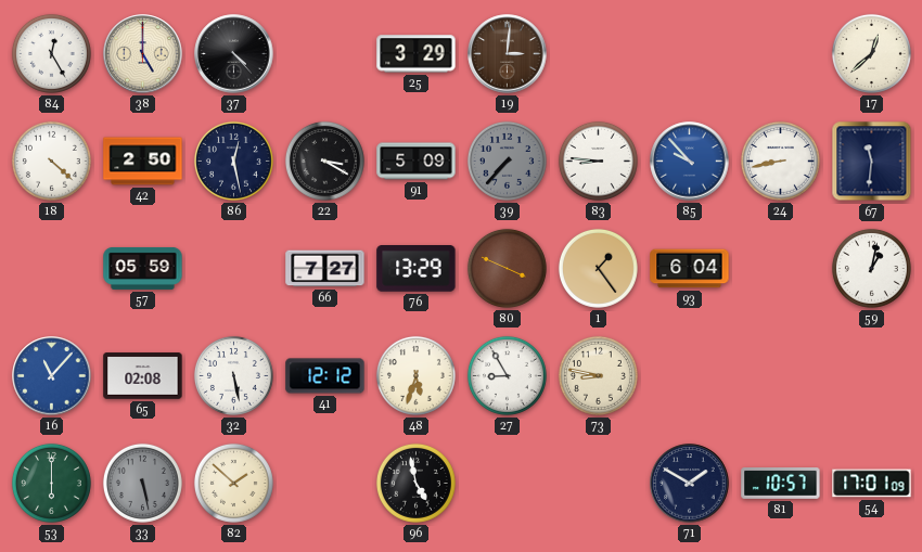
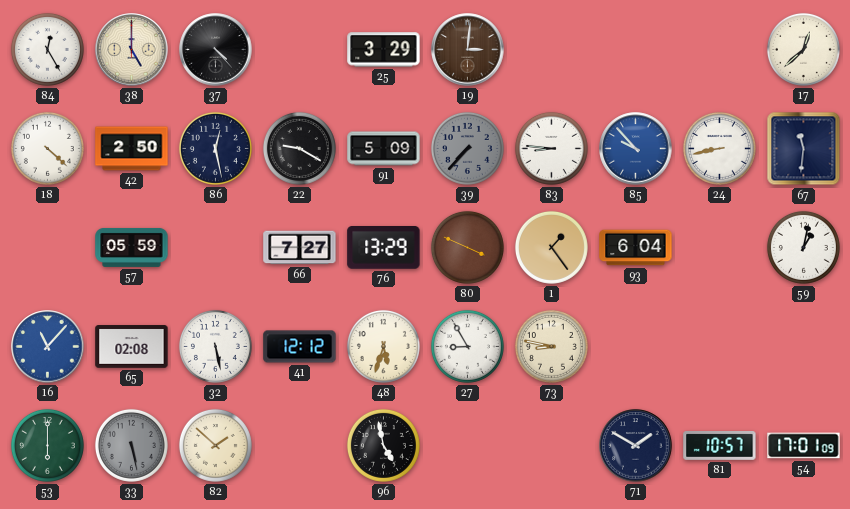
22: 3:20 -> 9:20 (299, 148)
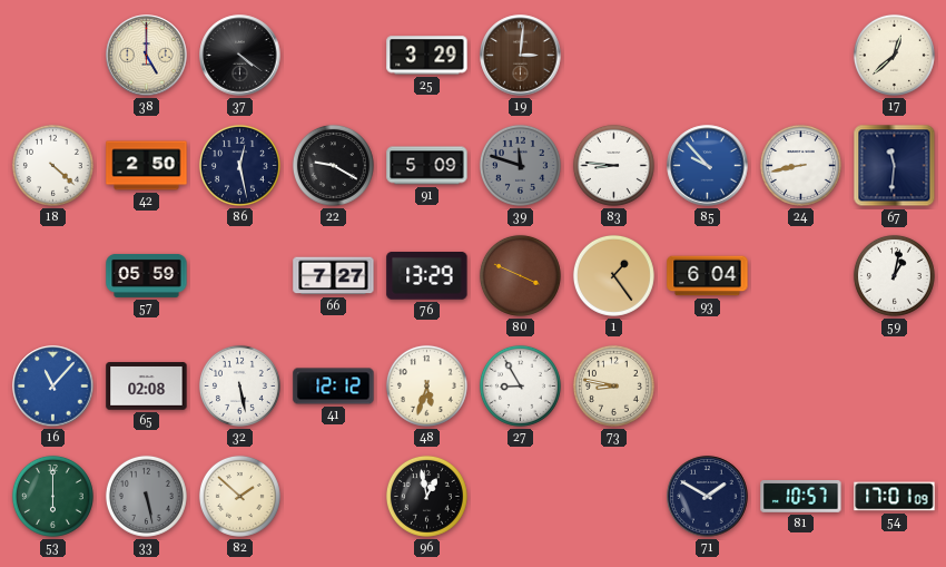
84: 12:25 -> none (47, 49)
37: 4:23 -> 4:21 (240, 56)
39: 7:37 -> 11:48 (520, 165)
96: 4:58 -> 12:58 (426, 496)
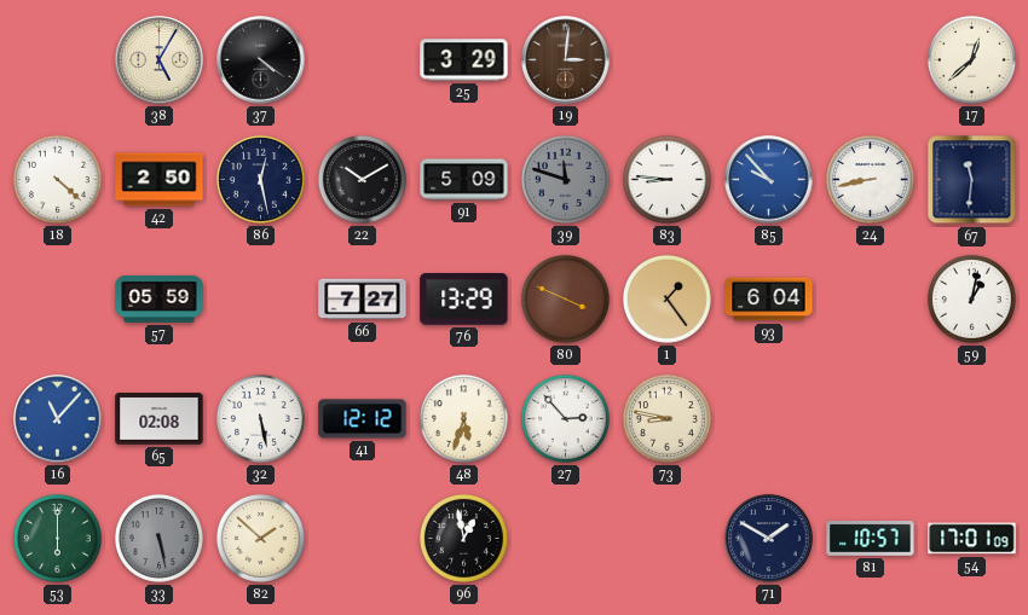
38: 5:00 -> 5:05 (160, 60)
22: 9:20 -> 10:10 (362, 179)
27: 8:55 -> 2:53 (565, 418)
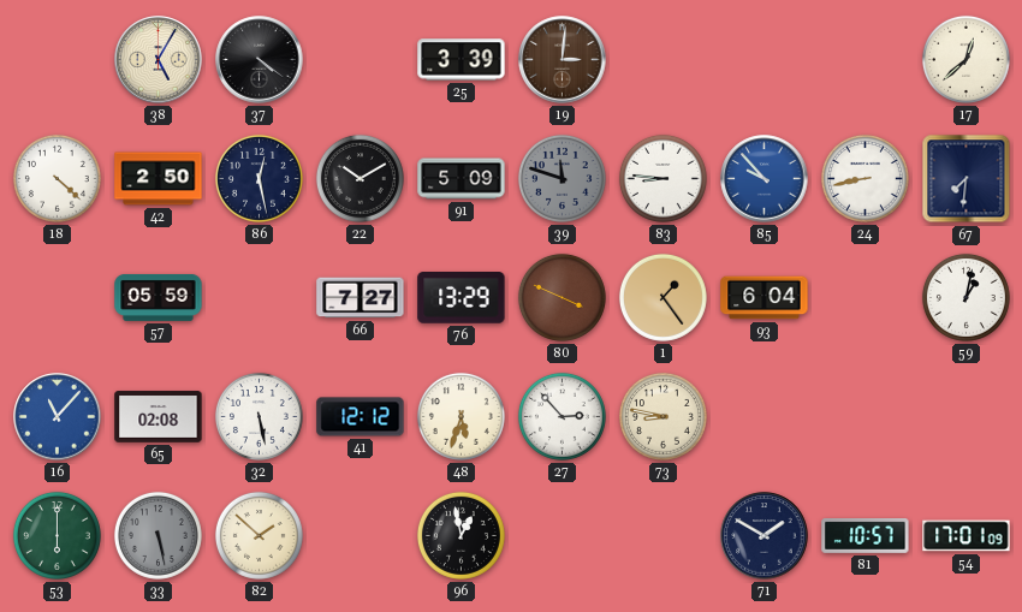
25: 3:29 -> 3:39 (462, 60)
67: 11:31 -> 7:31 (967, 179)
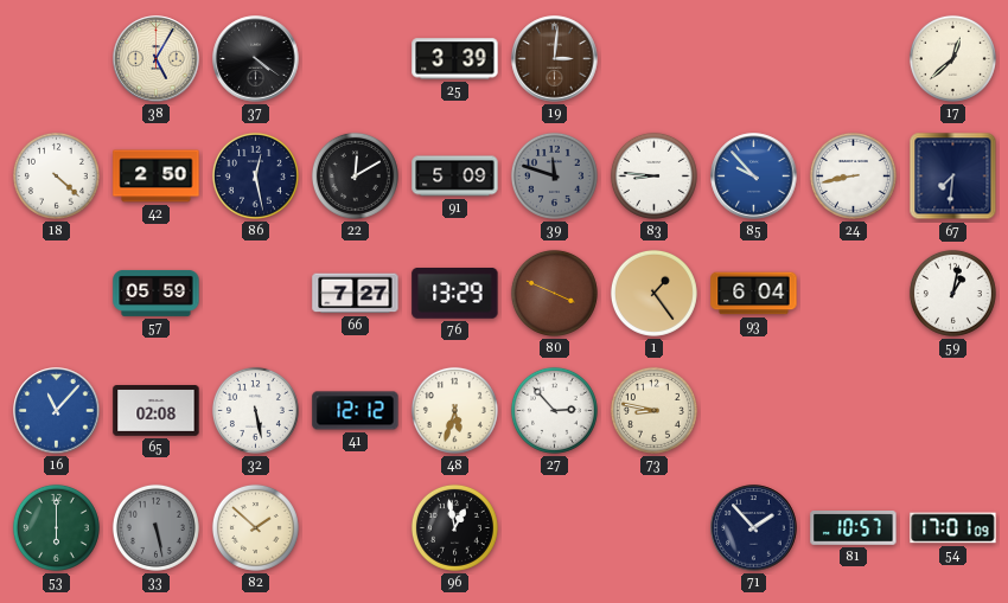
22: 10:10 -> 12:10 (355, 175)
71: 1:50 -> 1:53 (754, 528)
